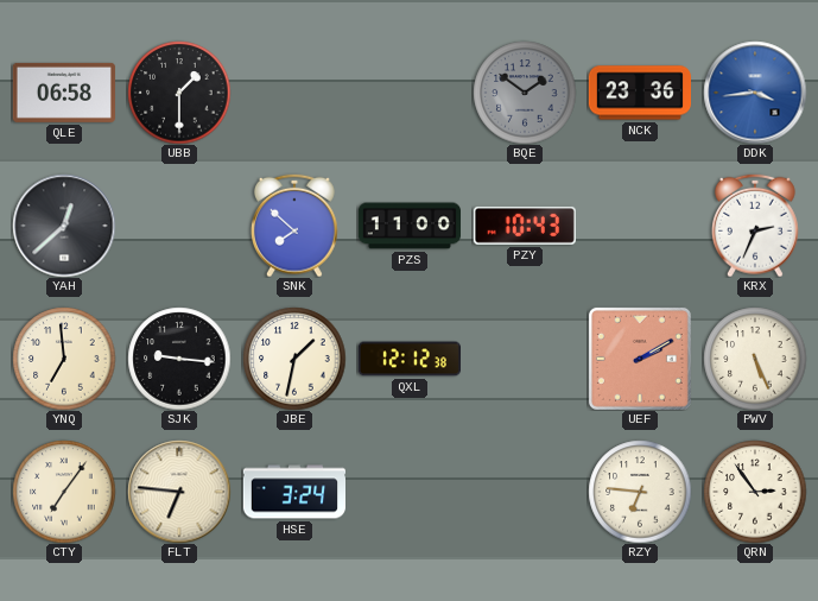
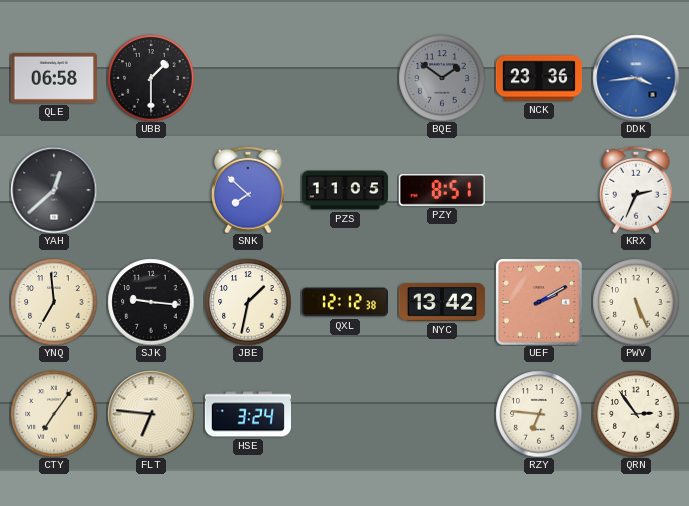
PZS: 11:00 -> 11:05 (344, 190)
PZY: 10:43 -> 8:51 (442, 190)
NYC: none -> 13:42 (442, 302)
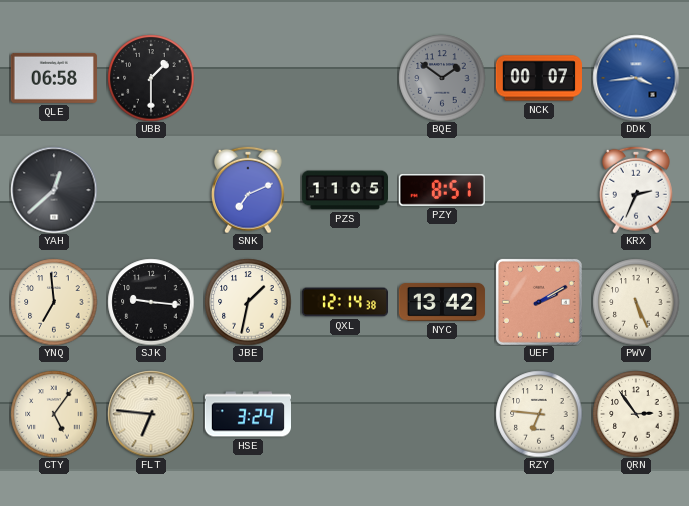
NCK: 23:36 -> 00:07 (538, 78)
SNK: 7:52 -> 7:11 (249, 190)
QXL: 12:12 -> 12:14 (344, 302)
CTY: 7:06 -> 5:06 (54, 414)
